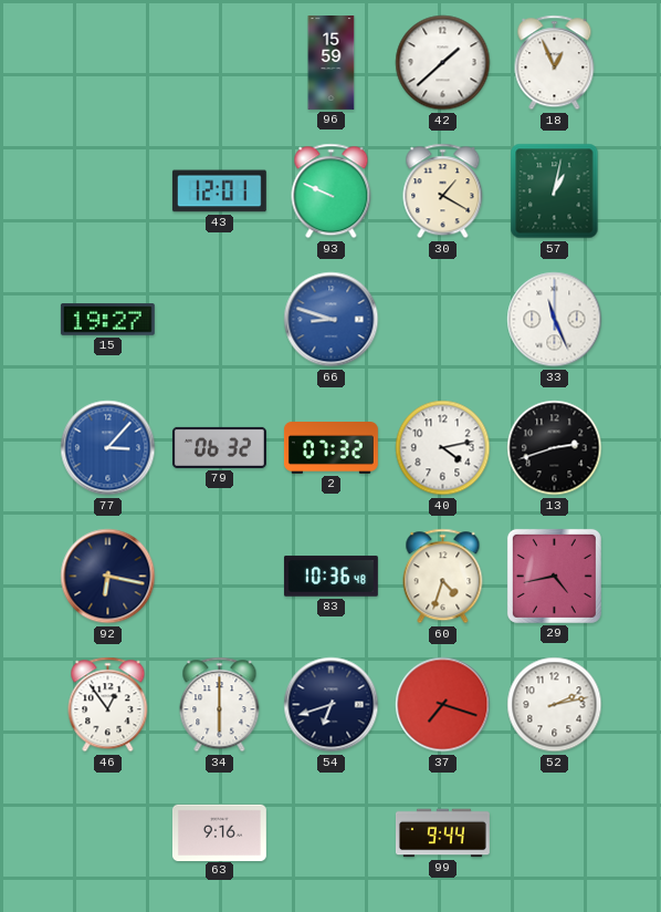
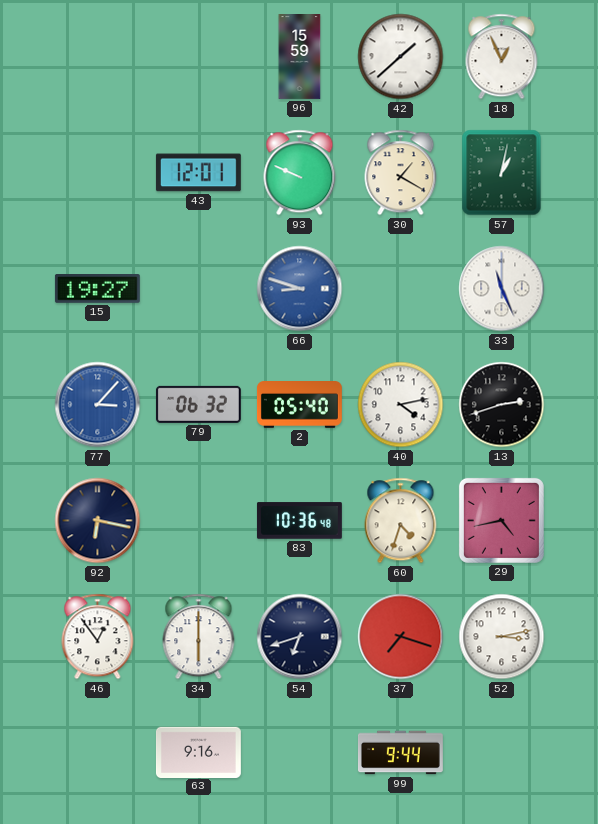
2: 07:32 -> 05:40 (300, 405)
52: 2:13 -> 3:13 (502, 637)
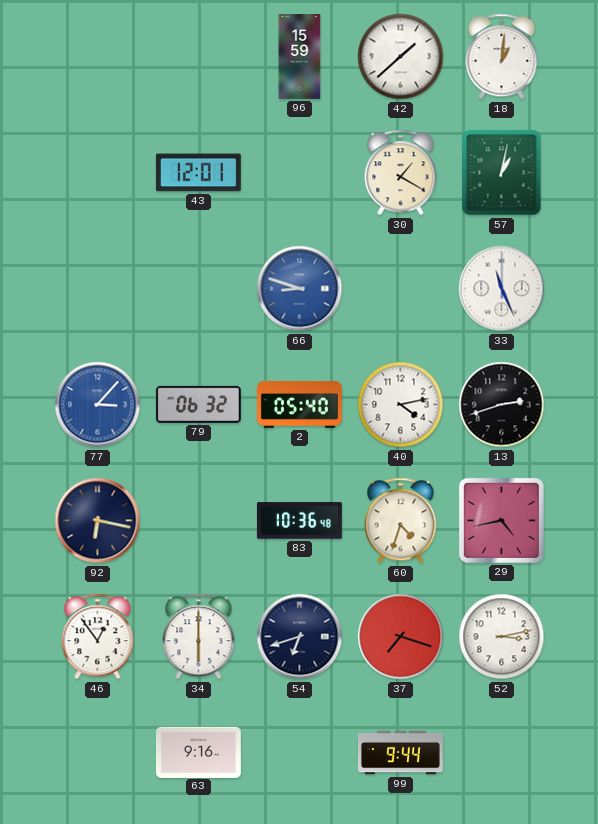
18: 12:56 -> 1:01 (502, 57)
93: 9:49 -> none (300, 173)
15: 19:27 -> none (97, 289)
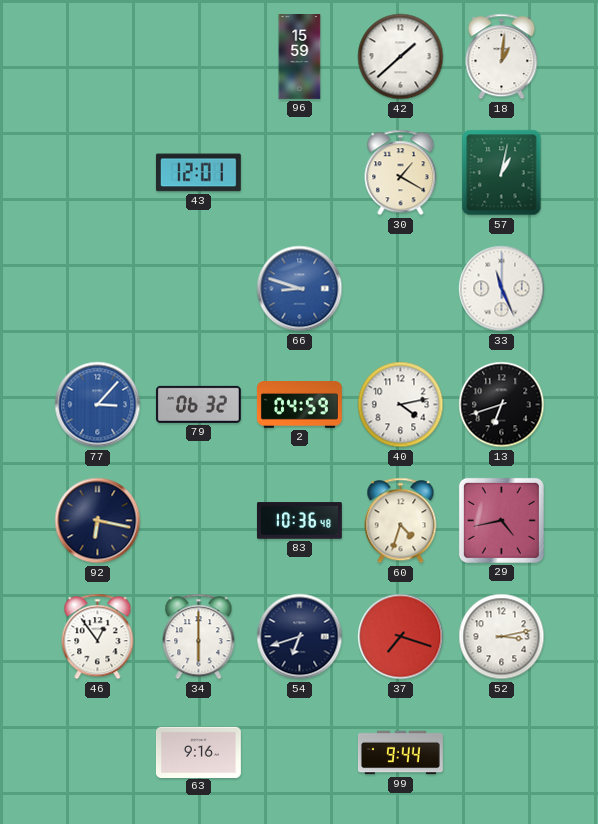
2: 05:40 -> 04:59 (300, 405)
13: 2:42 -> 6:42 (502, 405)
